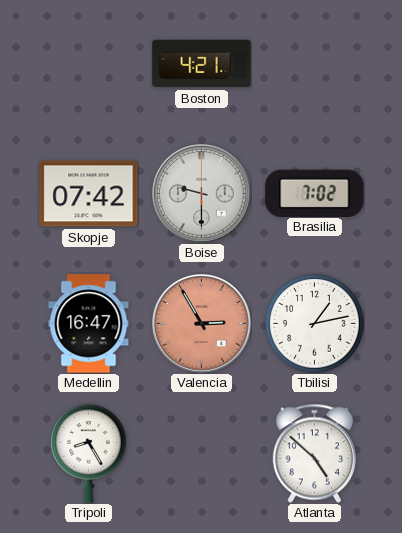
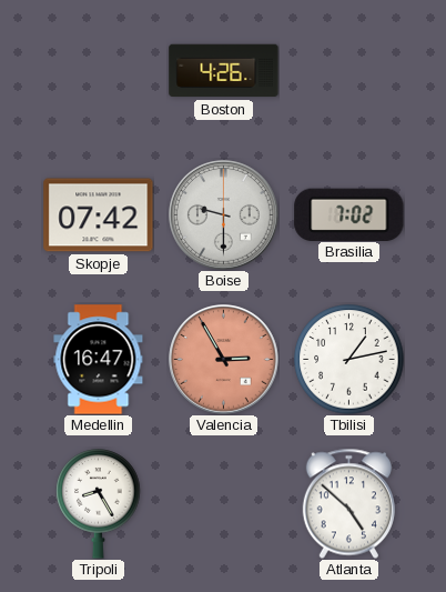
Boston: 4:21 -> 4:26 (224, 71)
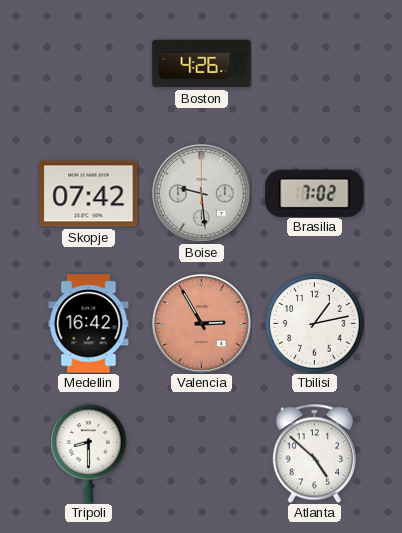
Boise: 9:30 -> 9:29 (202, 194)
Medellin: 16:47 -> 16:42 (89, 324)
Tripoli: 8:25 -> 8:30 (89, 454)
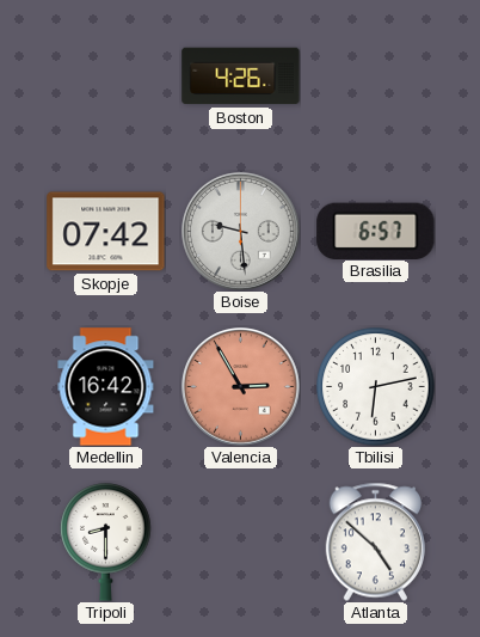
Brasilia: 7:02 -> 6:57 (376, 231)
Tbilisi: 1:13 -> 6:13 (376, 387)
